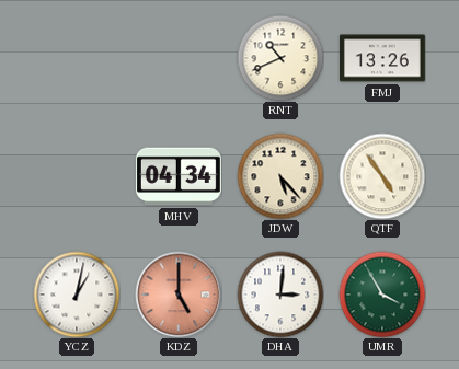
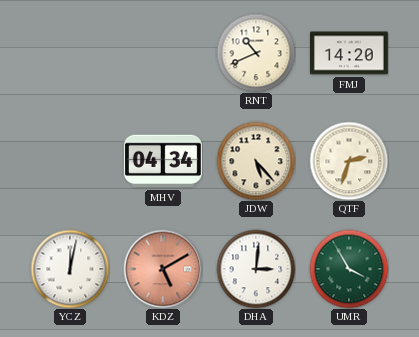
FMJ: 13:26 -> 14:20 (349, 53)
QTF: 4:54 -> 2:33 (349, 161)
YCZ: 1:02 -> 12:02 (70, 269)
KDZ: 5:00 -> 5:10 (163, 269)
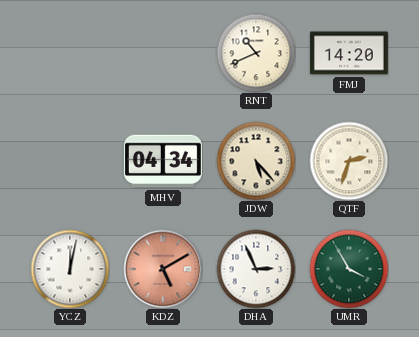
DHA: 3:01 -> 2:56 (256, 269)
